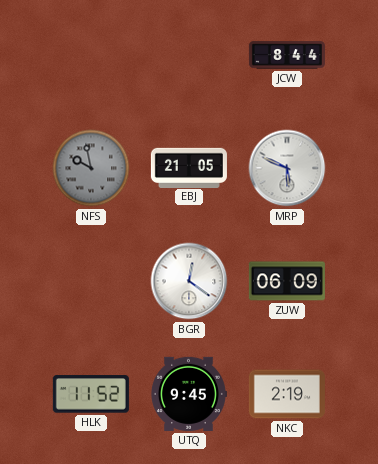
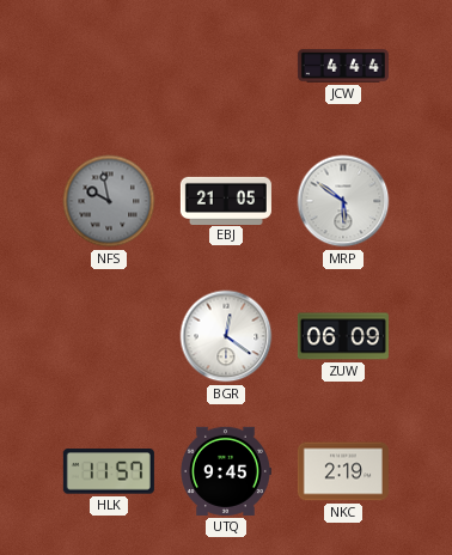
JCW: 8:44 -> 4:44 (343, 66)
MRP: 5:49 -> 5:51 (343, 201)
HLK: 11:52 -> 11:57 (109, 471)
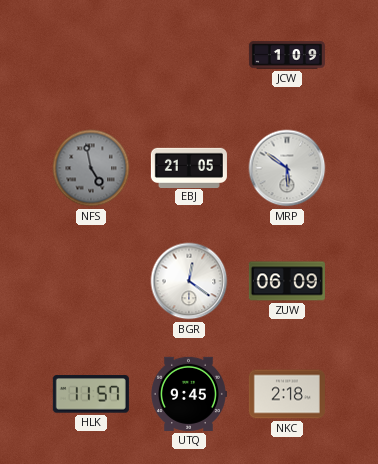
JCW: 4:44 -> 1:09 (287, 55)
NFS: 9:58 -> 4:58 (91, 168)
NKC: 2:19 -> 2:18 (287, 394)
